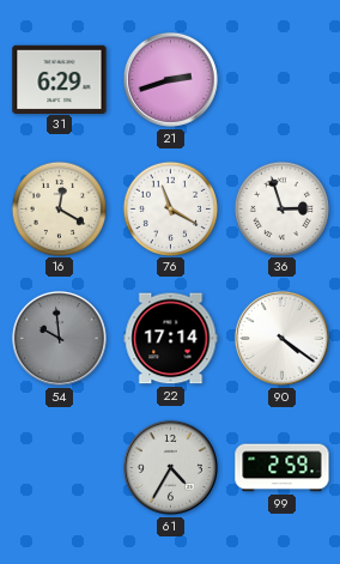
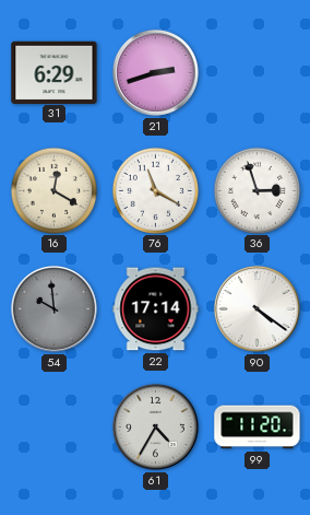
99: 2:59 -> 11:20 (258, 428)
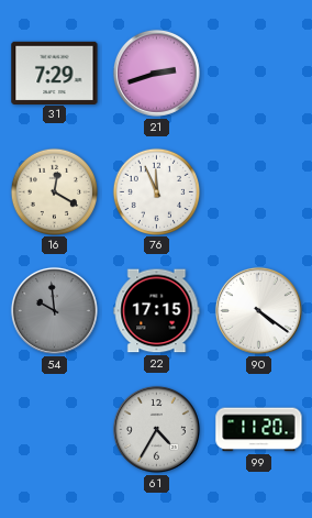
31: 6:29 -> 7:29 (55, 73)
76: 11:20 -> 11:56 (156, 191)
36: 2:57 -> none (257, 190)
22: 17:14 -> 17:15 (157, 311)
